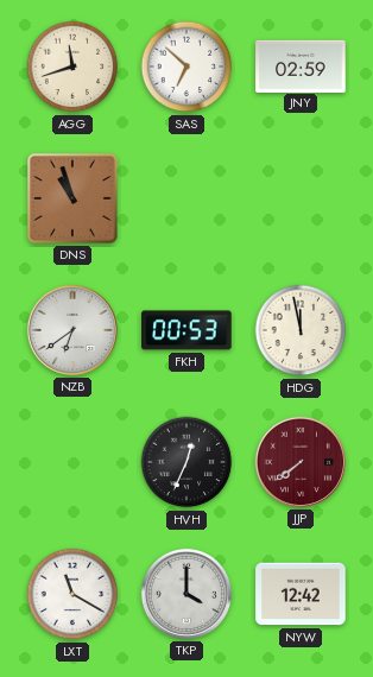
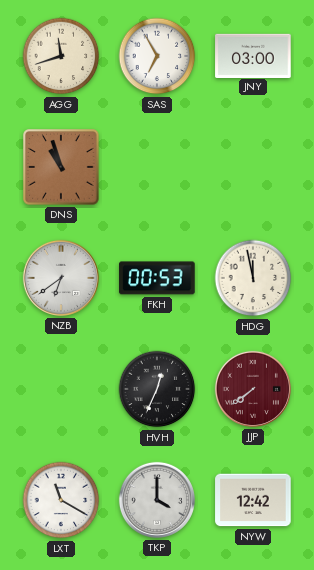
SAS: 6:52 -> 6:55 (157, 56)
JNY: 02:59 -> 03:00 (253, 55)
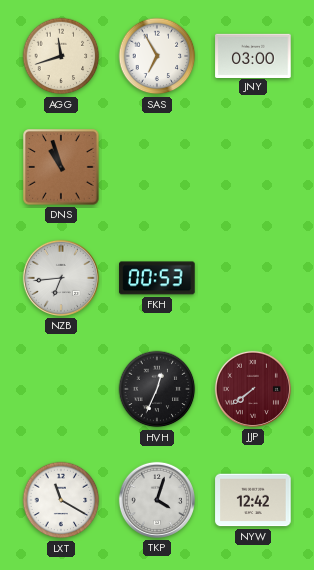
NZB: 6:39 -> 6:44 (61, 278)
HDG: 11:58 -> none (253, 278)
TKP: 4:00 -> 4:03 (157, 500)
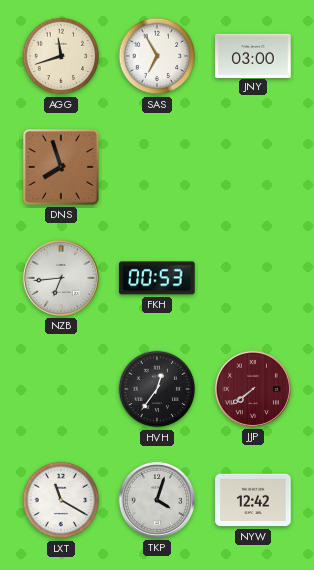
DNS: 10:57 -> 7:57 (61, 167)
HVH: 12:34 -> 12:36 (157, 389)
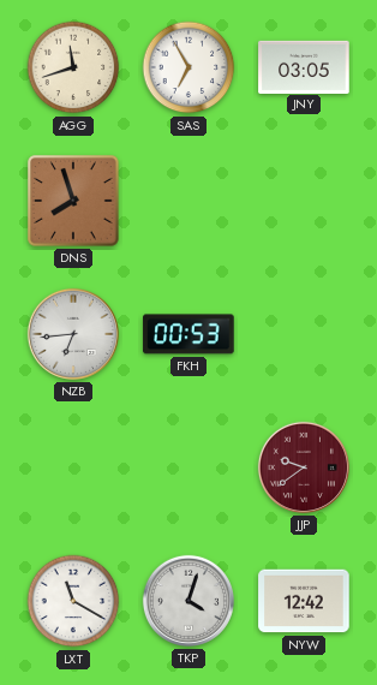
JNY: 03:00 -> 03:05 (304, 66)
HVH: 12:36 -> none (157, 389)
JJP: 7:39 -> 9:39 (304, 467)
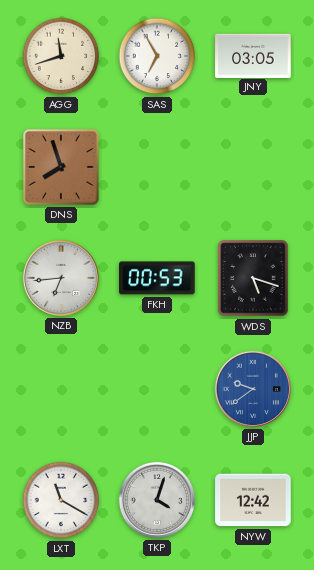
WDS: none -> 5:18 (253, 278)
JJP dial: burgundy -> blue (253, 389)
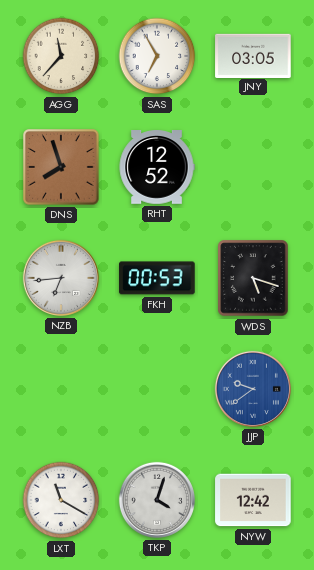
AGG: 11:42 -> 11:37 (61, 56)
RHT: none -> 12:52 (157, 168)
